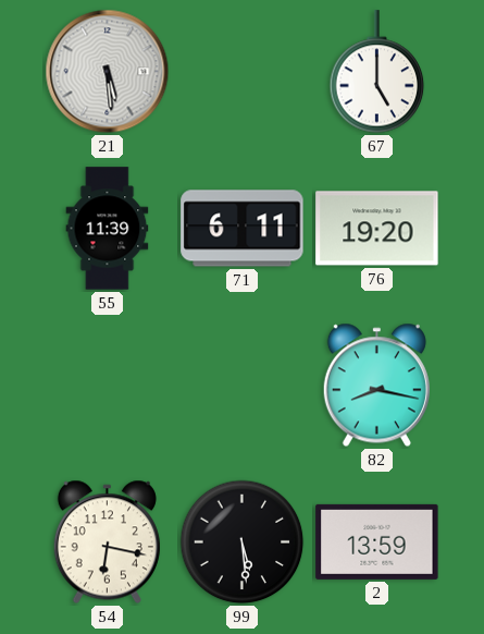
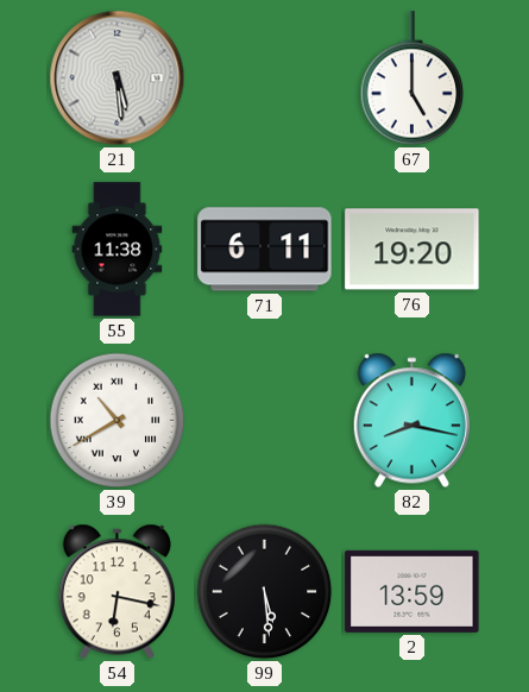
55: 11:39 -> 11:38 (118, 250)
39: none -> 10:40 (118, 421)
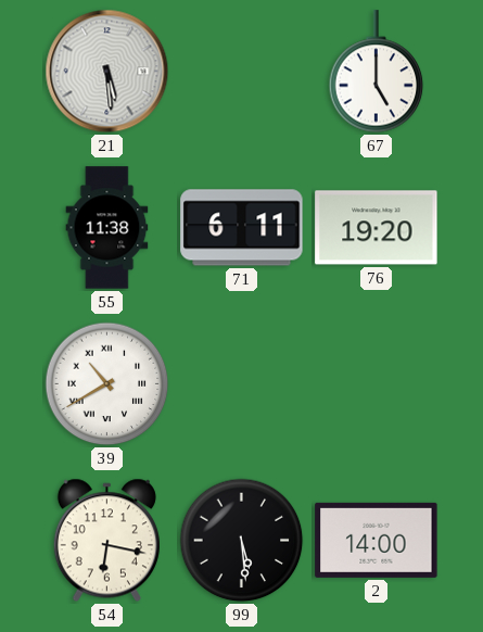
82: 8:17 -> none (411, 421)
2: 13:59 -> 14:00 (377, 540)
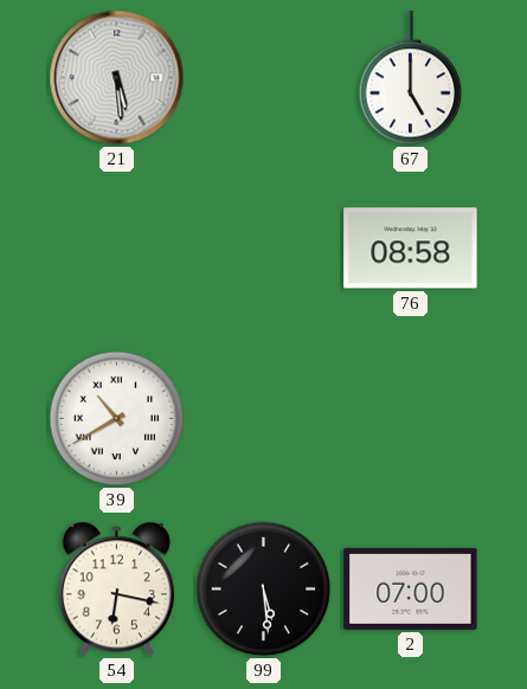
55: 11:38 -> none (107, 228)
71: 6:11 -> none (242, 228)
76: 19:20 -> 08:58 (411, 249)
2: 14:00 -> 07:00 (411, 588)
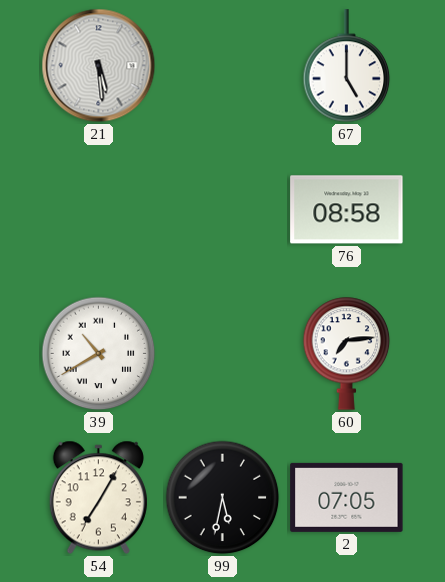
60: none -> 7:14 (347, 353)
54: 6:17 -> 7:05 (98, 498)
99: 5:29 -> 5:32 (223, 498)
2: 07:00 -> 07:05 (347, 497)
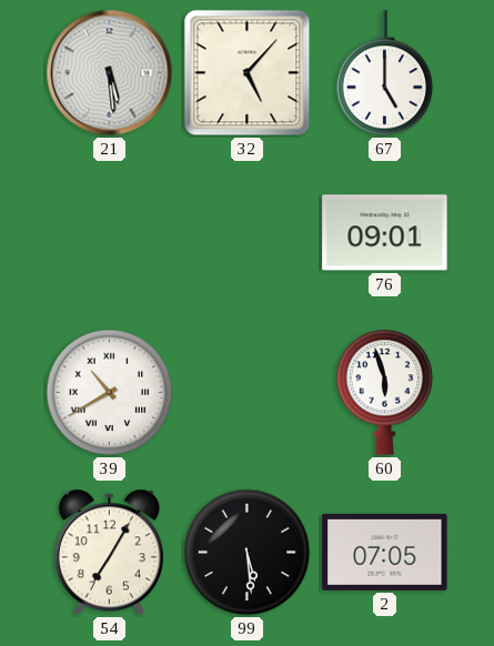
32: none -> 5:07 (248, 73)
76: 08:58 -> 09:01 (385, 233)
60: 7:14 -> 5:57 (385, 392)
99: 5:32 -> 5:29 (248, 553)
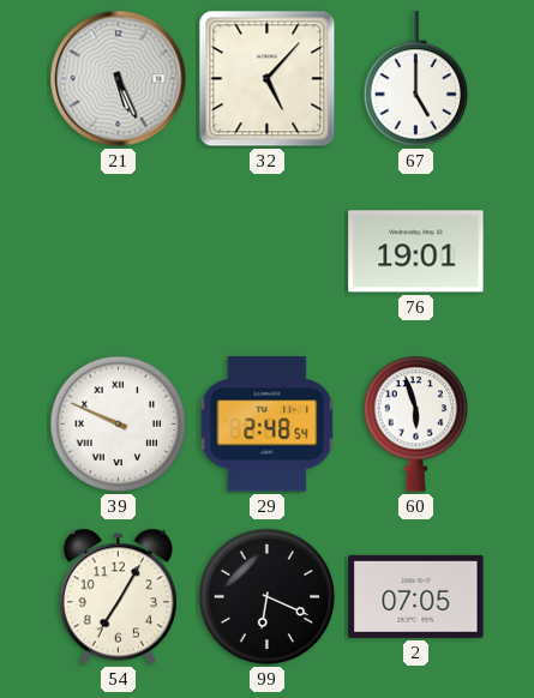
21: 5:29 -> 5:26 (119, 79)
76: 09:01 -> 19:01 (416, 252)
39: 10:40 -> 9:49 (119, 425)
29: none -> 2:48 (268, 425)
99: 5:29 -> 6:19 (268, 597)
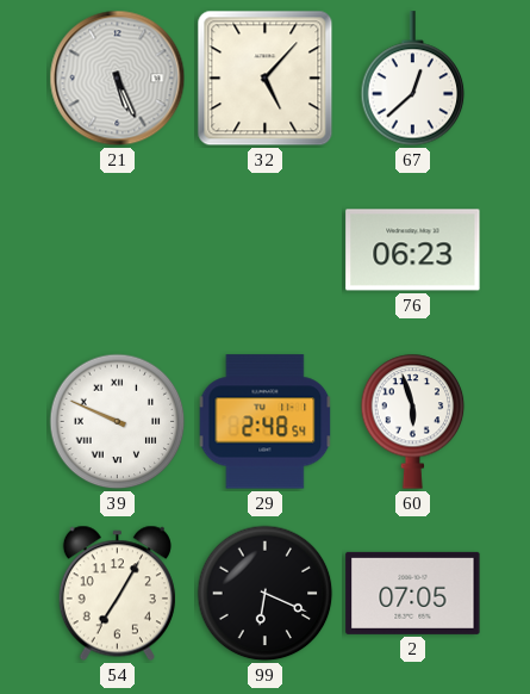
67: 5:00 -> 12:38 (413, 79)
76: 19:01 -> 06:23 (413, 250)
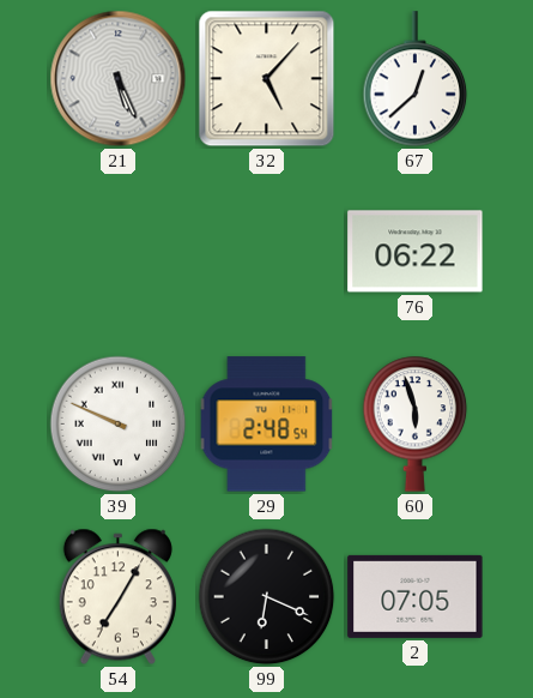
76: 06:23 -> 06:22 (416, 252)
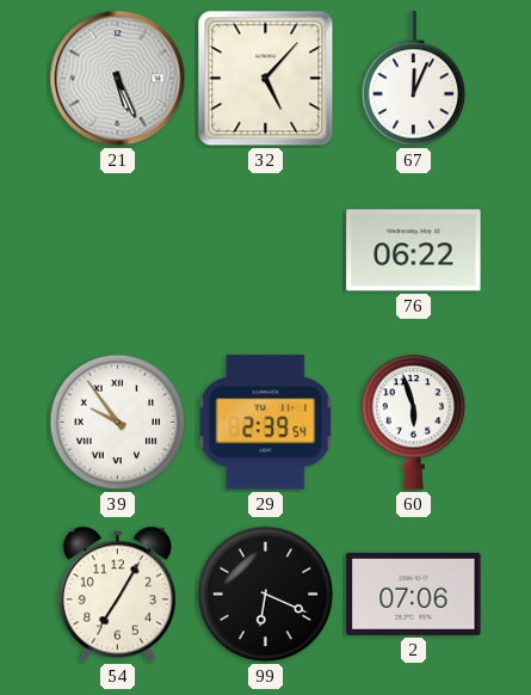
67: 12:38 -> 12:04 (414, 79)
39: 9:49 -> 9:54 (118, 423)
29: 2:48 -> 2:39 (266, 423)
2: 07:05 -> 07:06 (414, 593)
